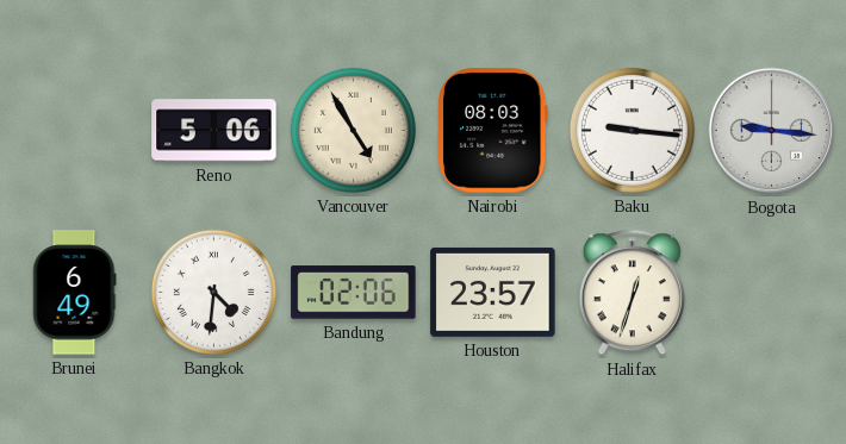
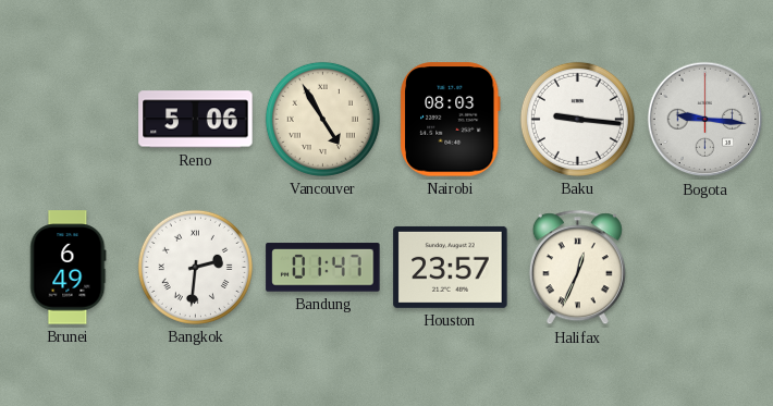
Bangkok: 4:31 -> 2:31 (195, 267)
Bandung: 02:06 -> 01:47 (323, 268)
Halifax: 12:33 -> 12:34 (577, 268)
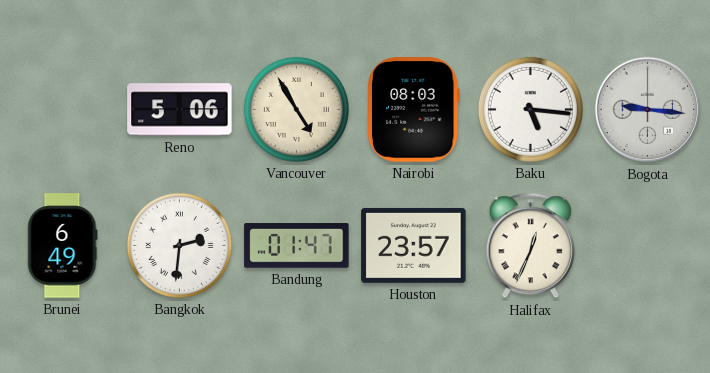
Baku: 9:16 -> 5:16 (530, 109)
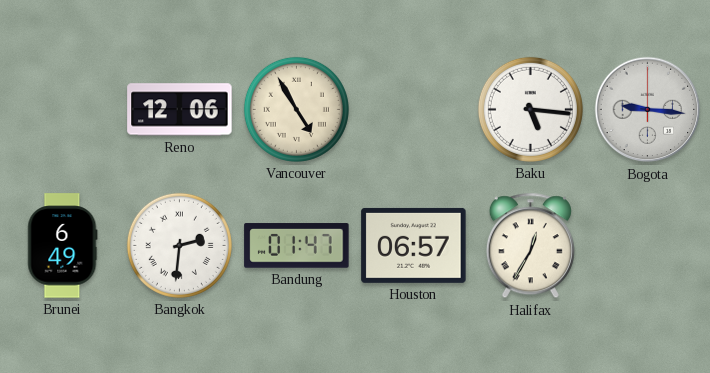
Reno: 5:06 -> 12:06 (180, 110)
Nairobi: 08:03 -> none (413, 110)
Houston: 23:57 -> 06:57 (414, 245)
Halifax: 12:34 -> 12:35 (530, 246)
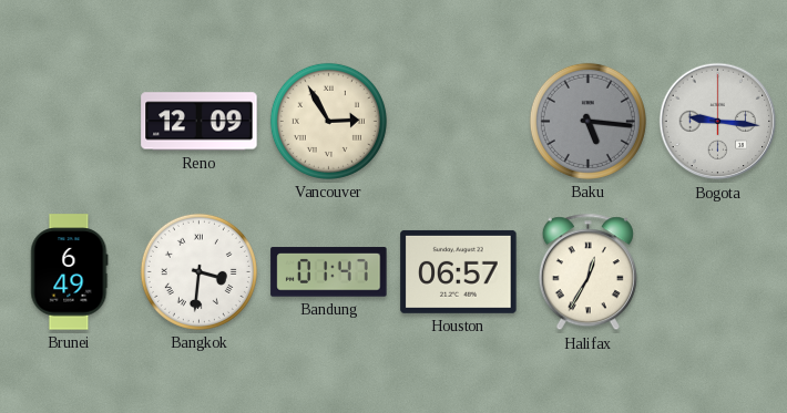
Reno: 12:06 -> 12:09 (200, 122)
Vancouver: 4:55 -> 2:55 (328, 121)
Baku dial: white -> grey (587, 121)
Bangkok: 2:31 -> 3:31 (198, 271)
